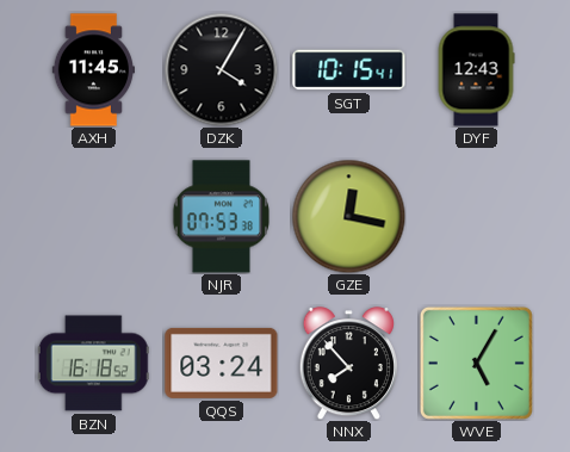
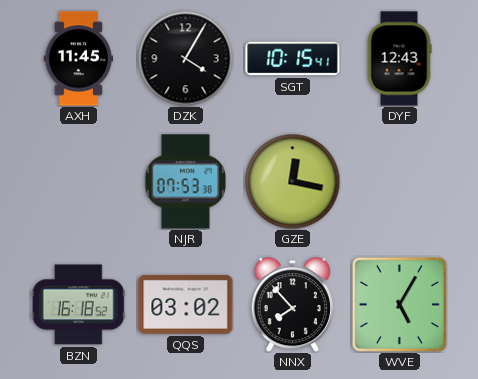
QQS: 03:24 -> 03:02 (186, 304)
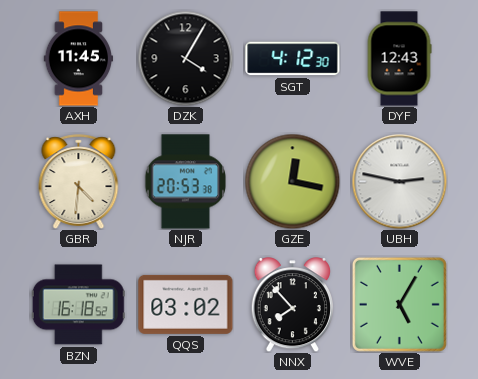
SGT: 10:15 -> 4:12 (293, 59)
GBR: none -> 4:31 (79, 181)
NJR: 07:53 -> 20:53 (186, 182)
UBH: none -> 2:47 (399, 181)
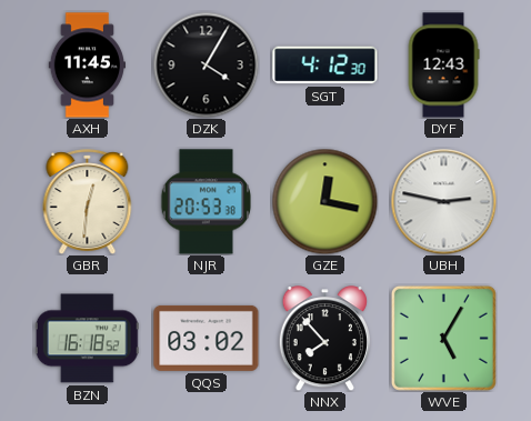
GBR: 4:31 -> 12:31 (88, 201)
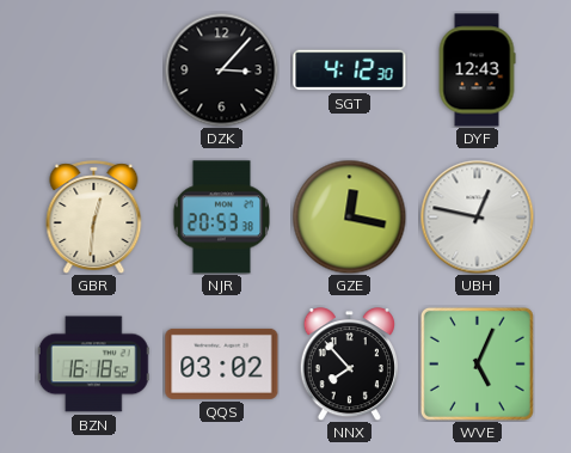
AXH: 11:45 -> none (88, 66)
DZK: 4:05 -> 3:07 (221, 69)
UBH: 2:47 -> 12:47 (477, 216)
WVE: 5:05 -> 5:04 (477, 363)
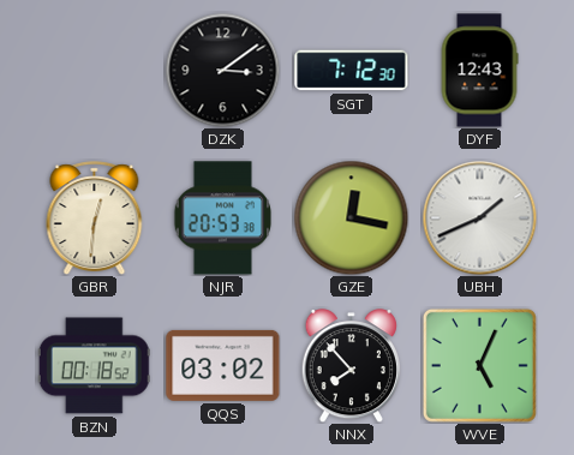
DZK: 3:07 -> 3:09 (222, 70)
SGT: 4:12 -> 7:12 (352, 71)
UBH: 12:47 -> 1:41 (479, 217)
BZN: 16:18 -> 00:18 (94, 366)
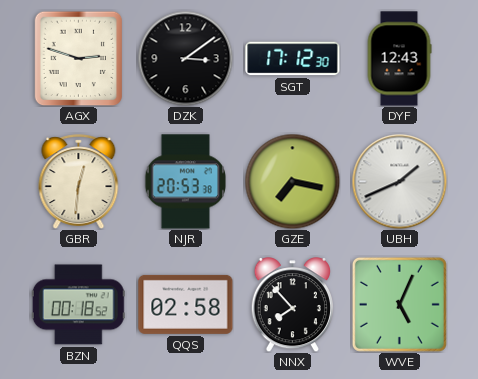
AGX: none -> 2:48 (79, 58)
SGT: 7:12 -> 17:12 (293, 59)
GZE: 12:17 -> 7:17 (292, 181)
QQS: 03:02 -> 02:58 (186, 304)
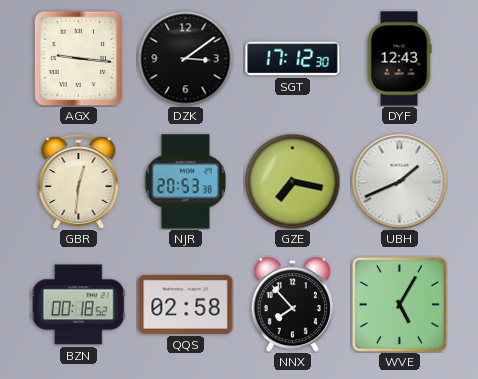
AGX: 2:48 -> 9:16 (79, 58)
WVE: 5:04 -> 5:05 (399, 304)
